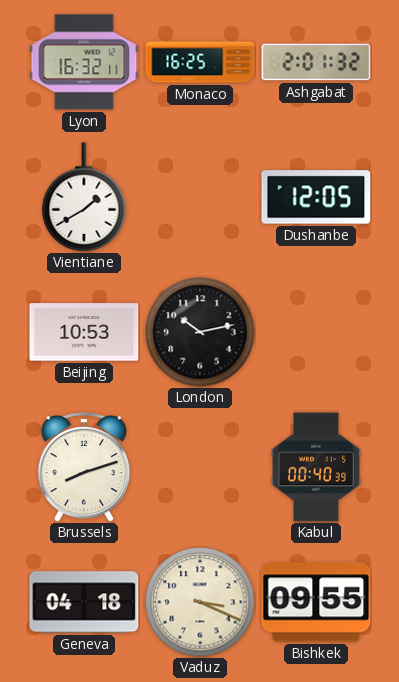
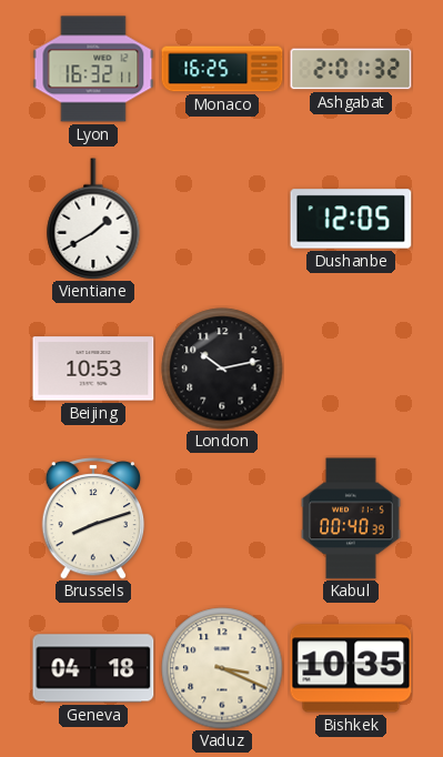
Bishkek: 09:55 -> 10:35 (351, 668)
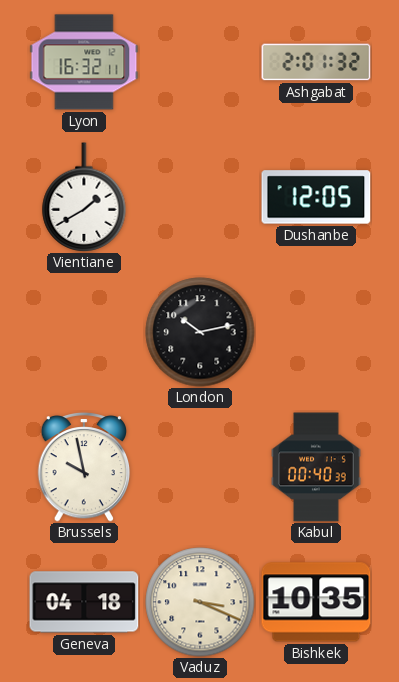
Monaco: 16:25 -> none (222, 69)
Beijing: 10:53 -> none (93, 369)
Brussels: 8:12 -> 9:58 (84, 467)
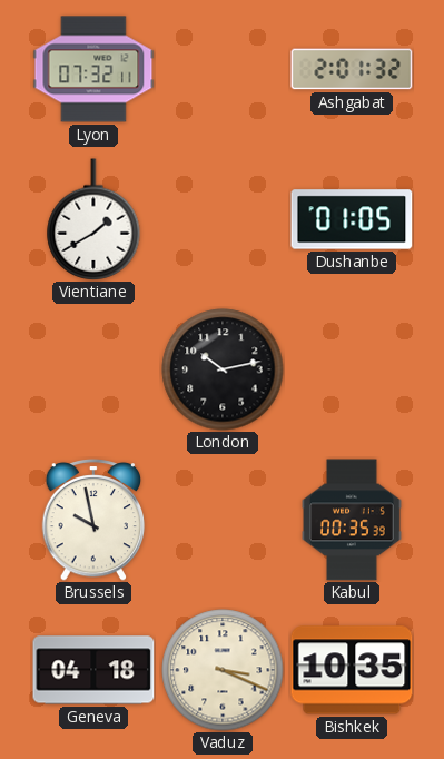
Lyon: 16:32 -> 07:32 (93, 69)
Dushanbe: 12:05 -> 01:05 (352, 219)
Kabul: 00:40 -> 00:35 (352, 520)
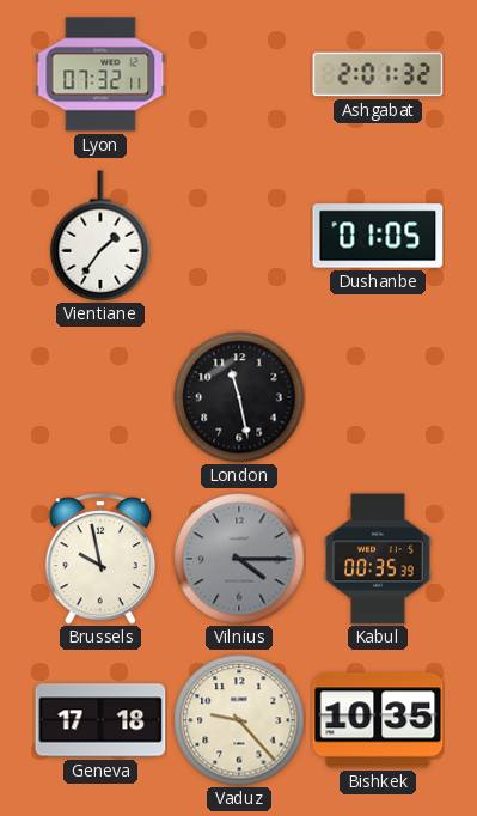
Vientiane: 1:40 -> 1:36 (100, 236)
London: 10:13 -> 11:28 (239, 397)
Vilnius: none -> 4:15 (239, 559)
Geneva: 04:18 -> 17:18 (100, 720)
Vaduz: 3:19 -> 9:23 (239, 720)
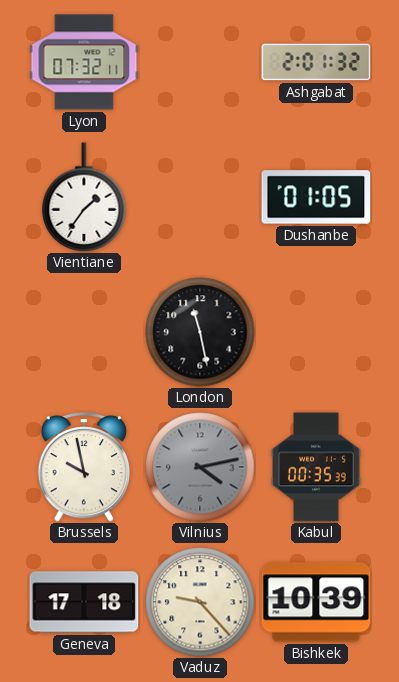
Vilnius: 4:15 -> 4:13 (200, 467)
Bishkek: 10:35 -> 10:39 (316, 602)
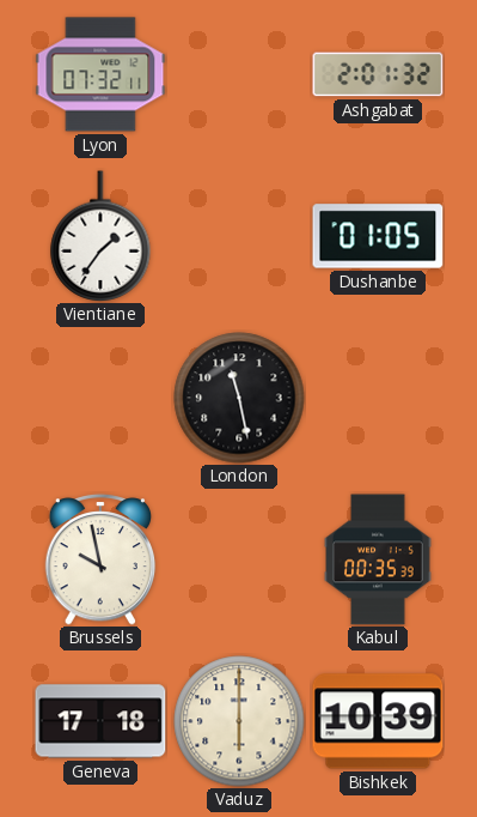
Vilnius: 4:13 -> none (200, 467)
Vaduz: 9:23 -> 6:00 (239, 721)
